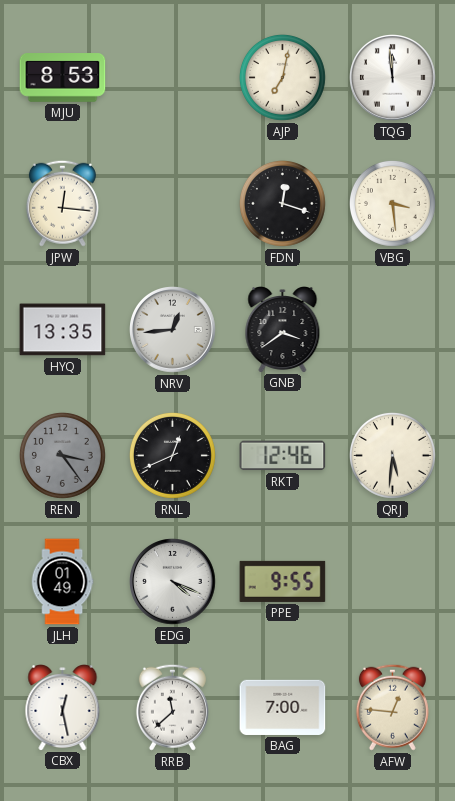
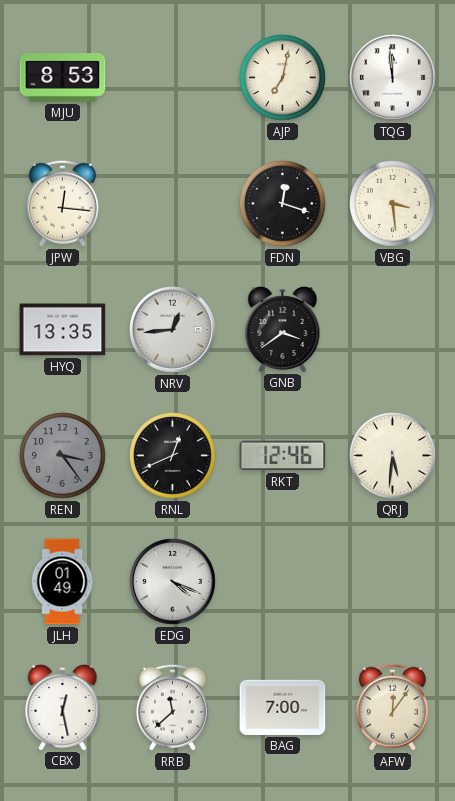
PPE: 9:55 -> none (283, 581)
AFW: 12:46 -> 12:06 (392, 707)
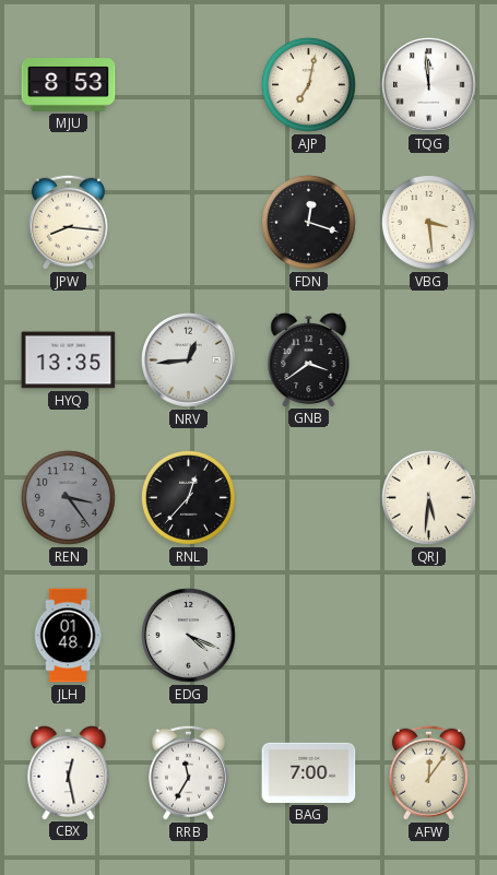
JPW: 12:16 -> 8:16 (68, 222)
RNL: 12:41 -> 12:37 (188, 497)
RKT: 12:46 -> none (283, 456)
JLH: 01:49 -> 01:48 (68, 636)
RRB: 11:38 -> 11:35 (188, 772)
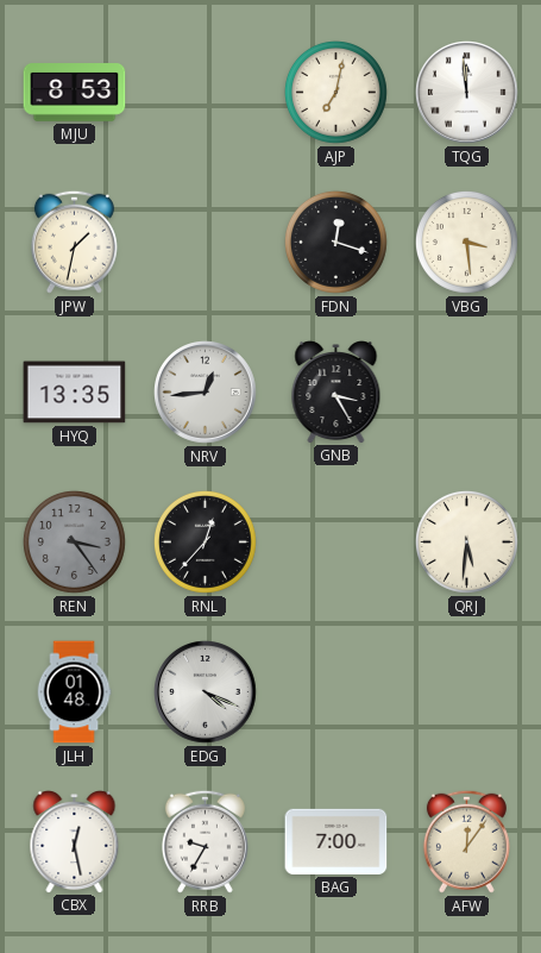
JPW: 8:16 -> 1:32 (74, 242)
GNB: 3:39 -> 3:25 (336, 393)
RRB: 11:35 -> 9:35 (205, 841)
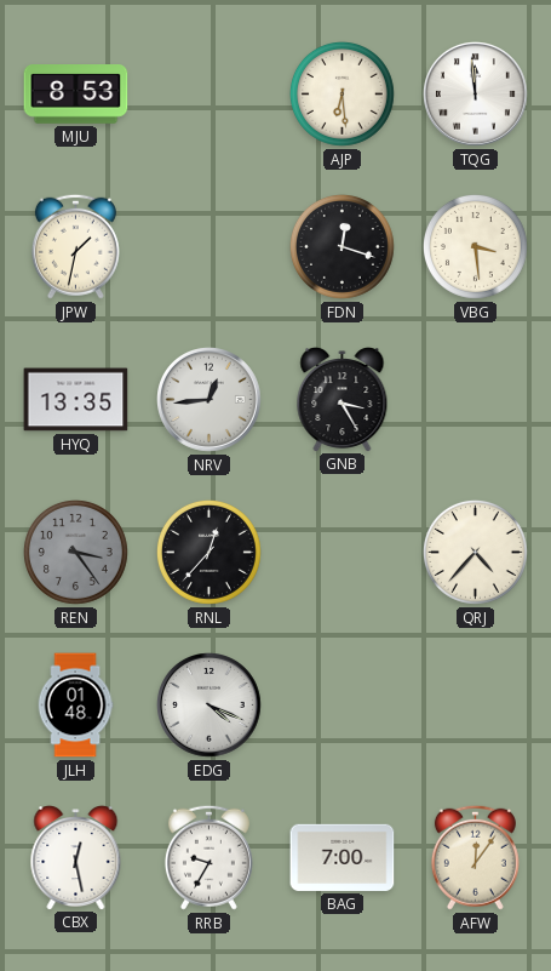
AJP: 7:02 -> 6:29 (341, 93)
QRJ: 5:31 -> 4:37 (475, 552)
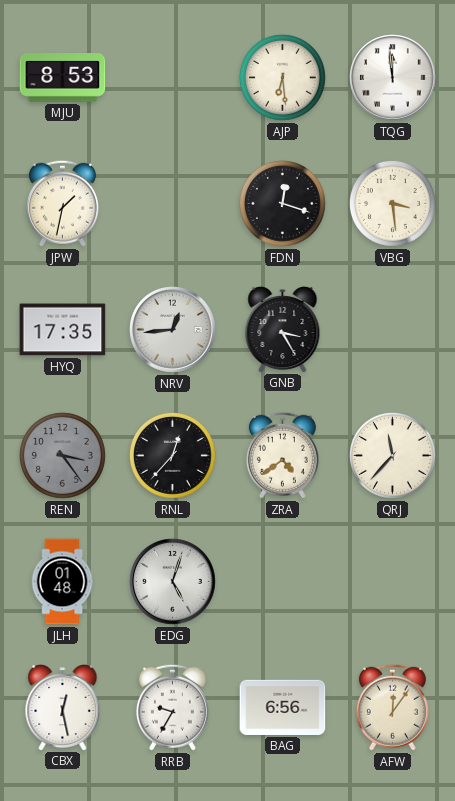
HYQ: 13:35 -> 17:35 (63, 330)
ZRA: none -> 4:39 (282, 455)
QRJ: 4:37 -> 11:37 (392, 455)
EDG: 4:19 -> 5:03 (173, 582)
BAG: 7:00 -> 6:56 (283, 707)
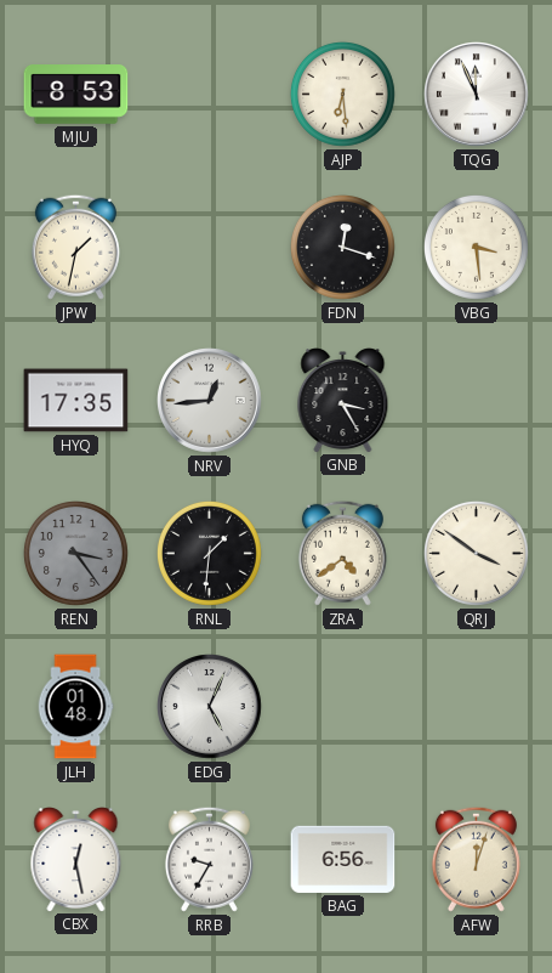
TQG: 11:59 -> 11:56 (477, 95)
RNL: 12:37 -> 1:31 (209, 553)
QRJ: 11:37 -> 3:51 (476, 553)
EDG: 5:03 -> 5:04 (210, 707)
AFW: 12:06 -> 12:03 (476, 859)
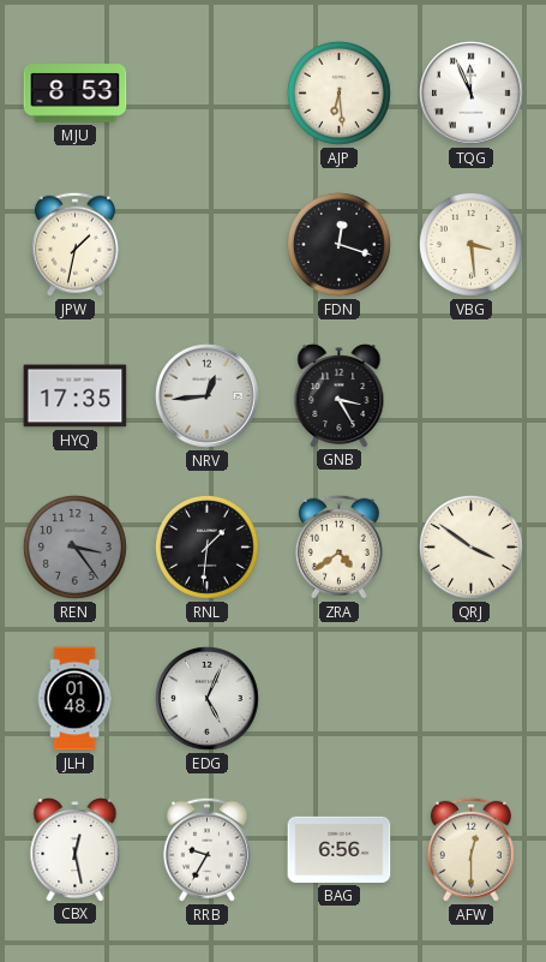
AFW: 12:03 -> 12:30 (470, 849)
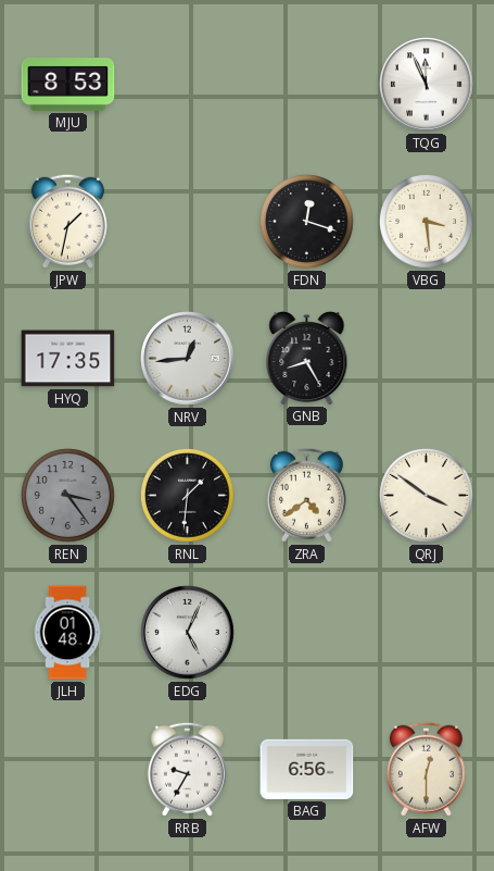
AJP: 6:29 -> none (338, 92)
GNB: 3:25 -> 8:25 (307, 359)
CBX: 12:28 -> none (76, 850)
